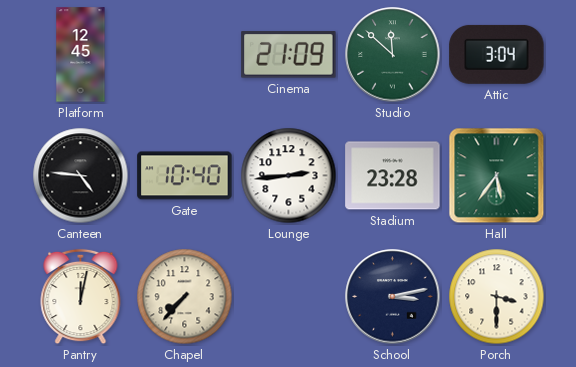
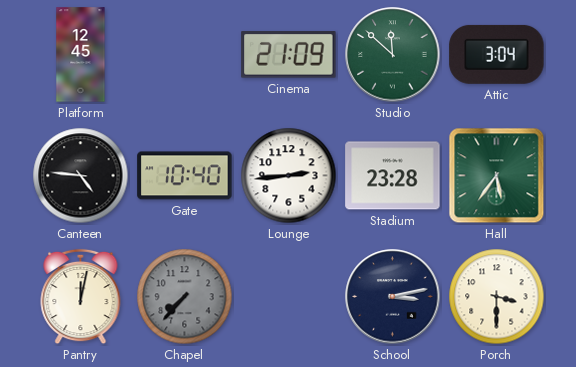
Chapel dial: cream -> grey (185, 297)
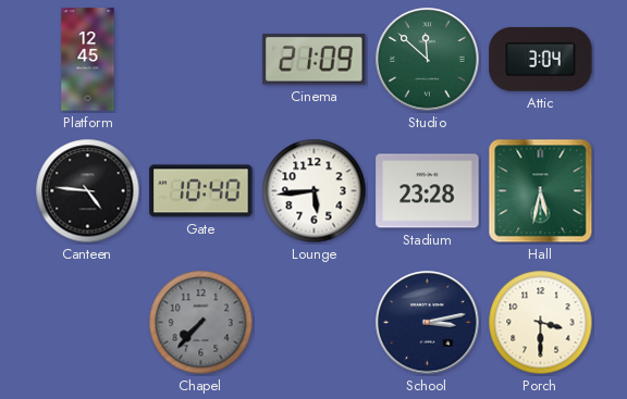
Lounge: 2:44 -> 5:44 (315, 191)
Hall: 5:36 -> 5:32 (541, 191)
Pantry: 12:02 -> none (81, 297)
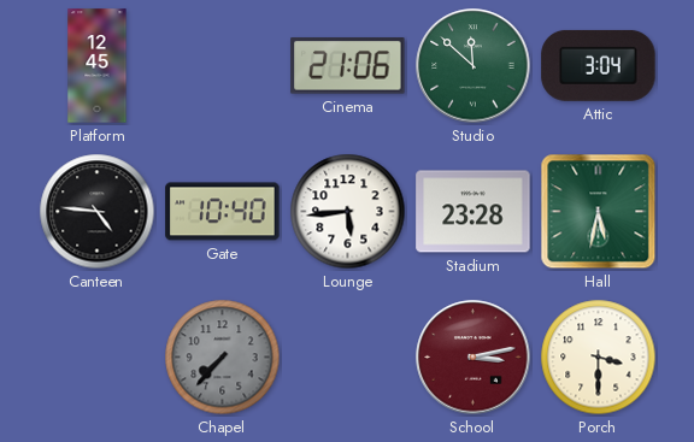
Cinema: 21:09 -> 21:06 (348, 66)
School dial: navy -> burgundy (474, 358)
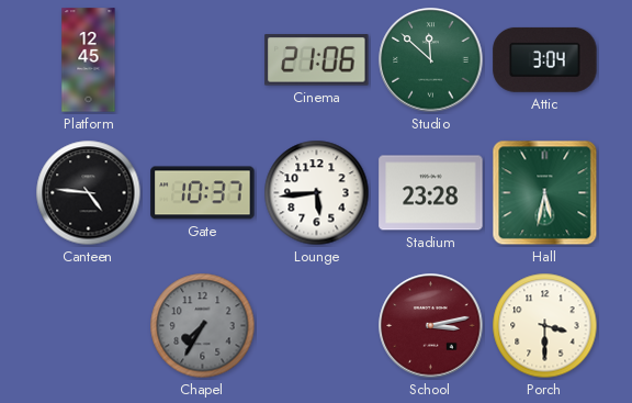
Gate: 10:40 -> 10:37 (203, 193)
Chapel: 7:37 -> 7:35 (203, 326)
